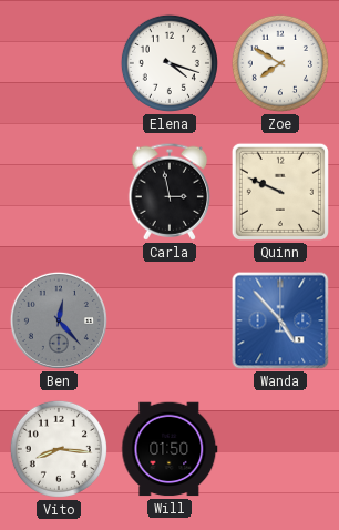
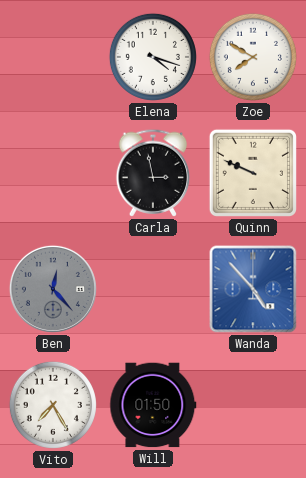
Vito: 8:16 -> 7:25 (53, 405)
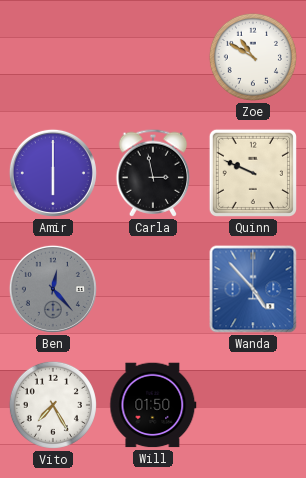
Elena: 4:18 -> none (153, 57)
Zoe: 7:50 -> 10:50 (253, 57)
Amir: none -> 6:00 (53, 173)
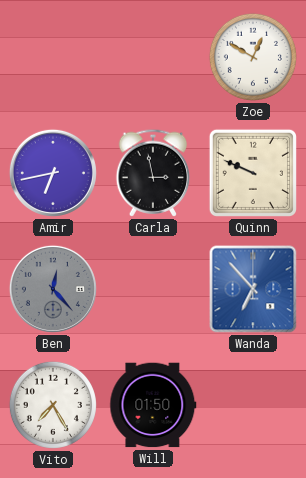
Zoe: 10:50 -> 12:50 (253, 57)
Amir: 6:00 -> 6:43 (53, 173)
Wanda: 4:53 -> 6:53 (253, 289)
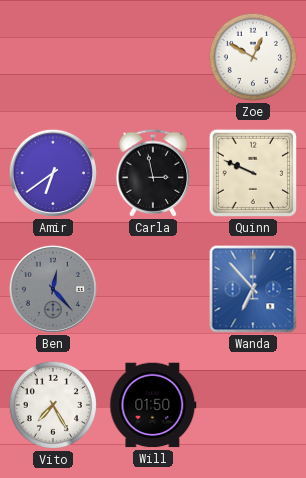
Amir: 6:43 -> 6:39 (53, 173)
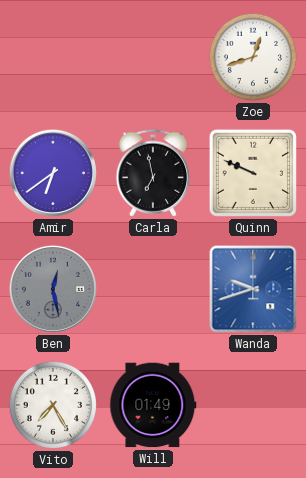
Zoe: 12:50 -> 12:42 (253, 57)
Carla: 2:58 -> 6:58 (153, 173)
Ben: 12:23 -> 12:28 (53, 289)
Wanda: 6:53 -> 9:42 (253, 289)
Will: 01:50 -> 01:49 (153, 405)
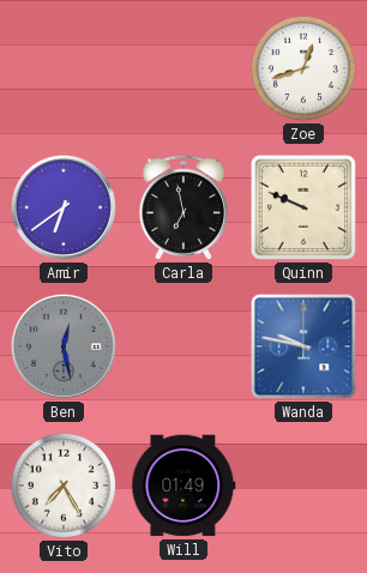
Wanda: 9:42 -> 9:47 (303, 346)
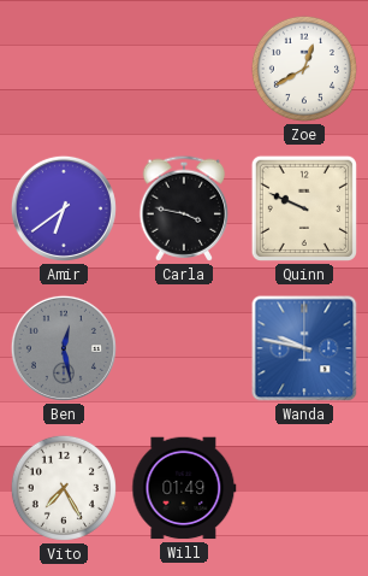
Zoe: 12:42 -> 12:40 (304, 69)
Carla: 6:58 -> 3:47 (184, 208)
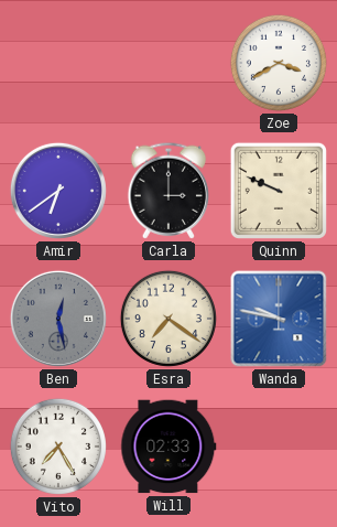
Zoe: 12:40 -> 3:40 (279, 63)
Carla: 3:47 -> 3:00 (168, 191)
Esra: none -> 7:21 (168, 319)
Will: 01:49 -> 02:33 (168, 447)
